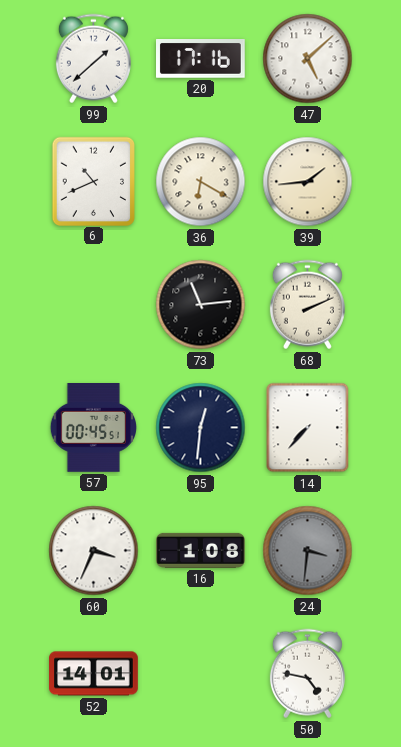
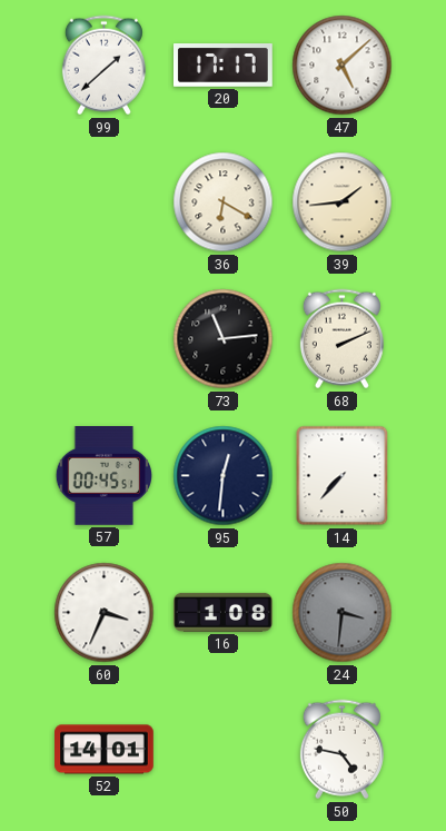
20: 17:16 -> 17:17 (224, 66)
6: 10:41 -> none (93, 181)
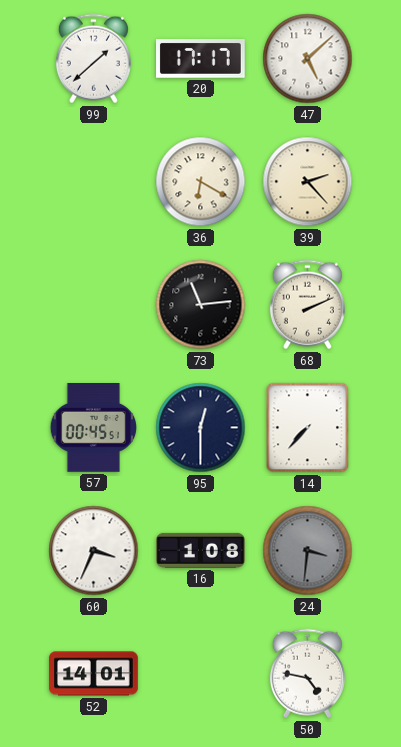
39: 1:44 -> 2:23 (308, 182)
95: 12:31 -> 12:30 (201, 428)
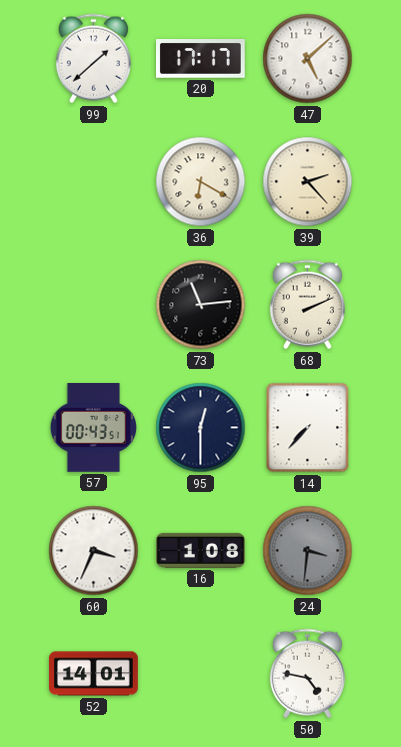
57: 00:45 -> 00:43 (93, 428)
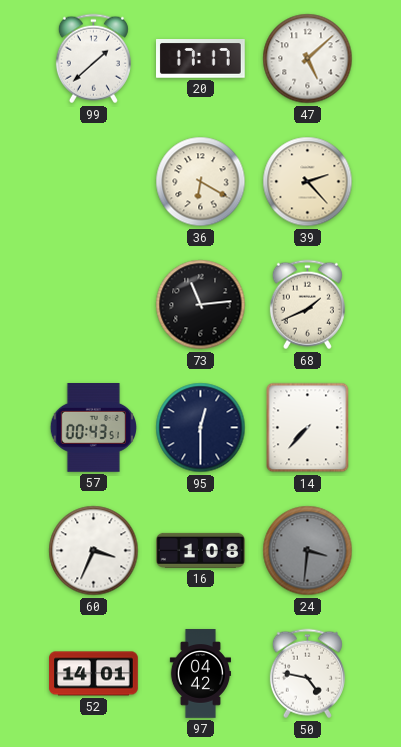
68: 2:11 -> 1:41 (307, 305)
97: none -> 04:42 (200, 674)
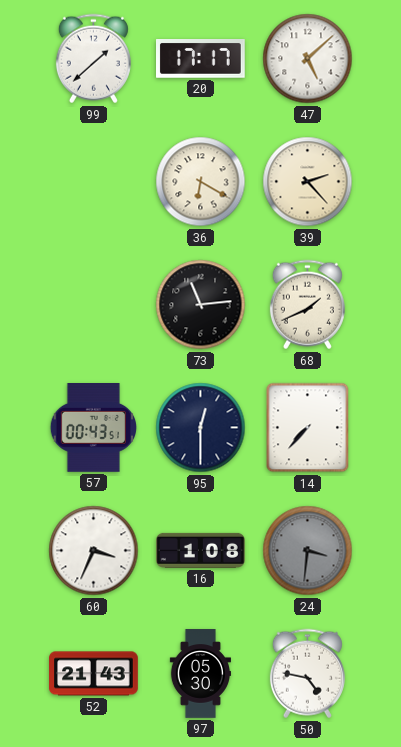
52: 14:01 -> 21:43 (94, 674)
97: 04:42 -> 05:30 (200, 674)
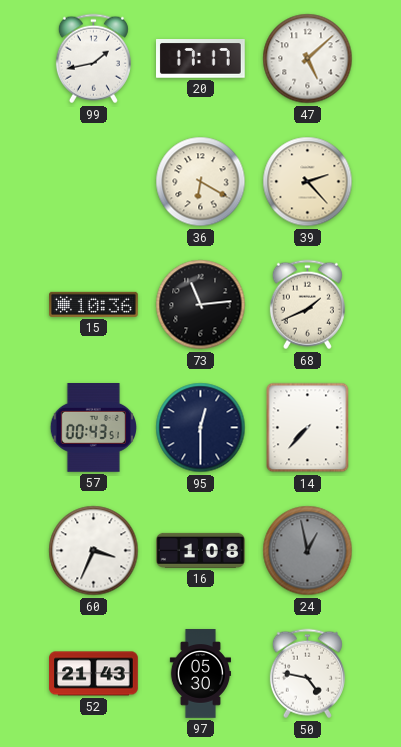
99: 1:38 -> 1:43 (93, 59)
15: none -> 10:36 (94, 304)
24: 3:31 -> 12:58 (308, 551)
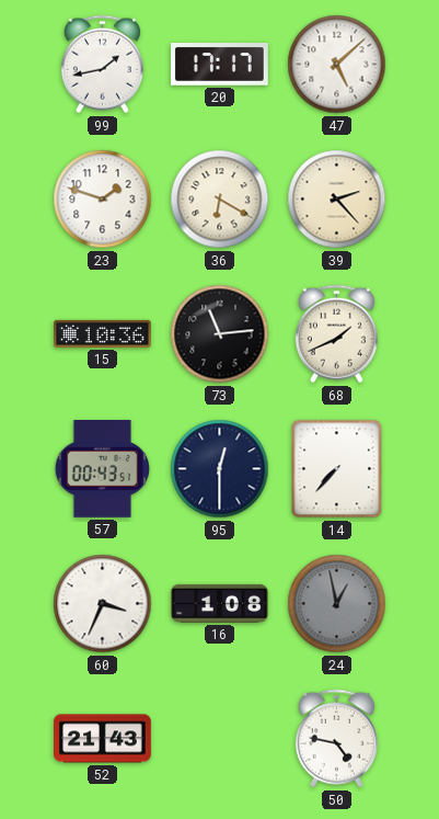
23: none -> 1:48 (103, 200)
97: 05:30 -> none (200, 674)
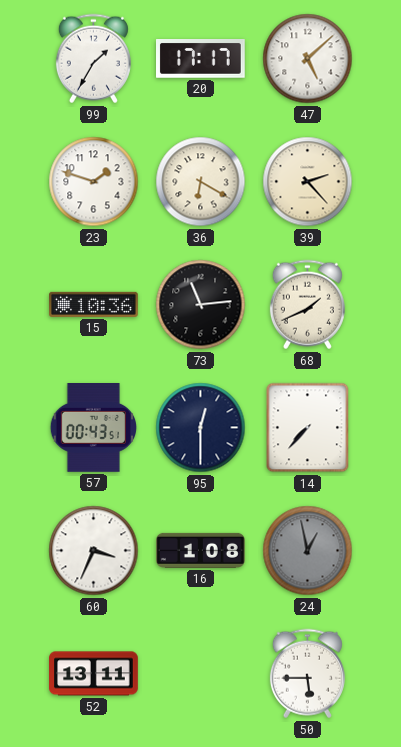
99: 1:43 -> 1:35 (93, 59)
52: 21:43 -> 13:11 (94, 674)
50: 4:47 -> 5:45 (307, 674)
